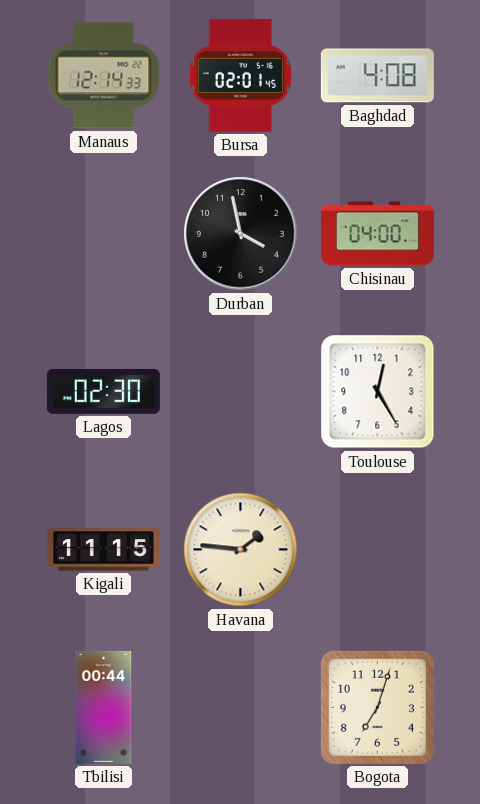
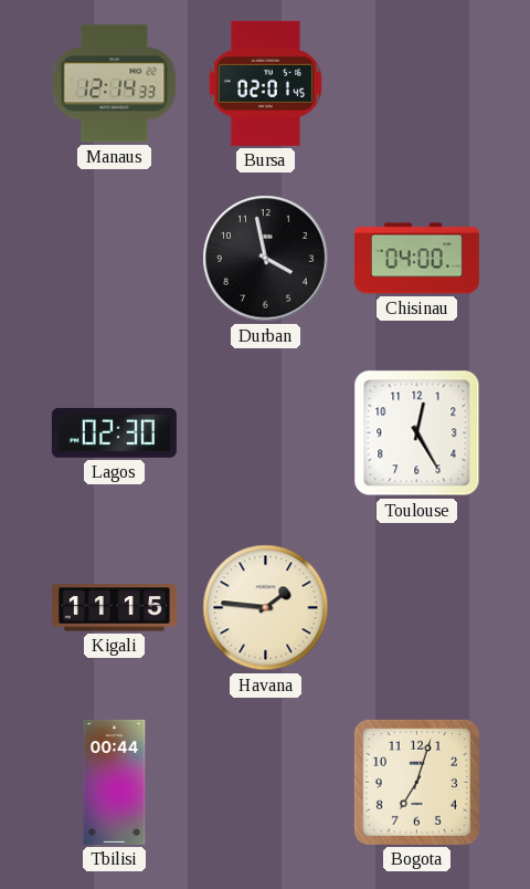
Baghdad: 4:08 -> none (377, 76)
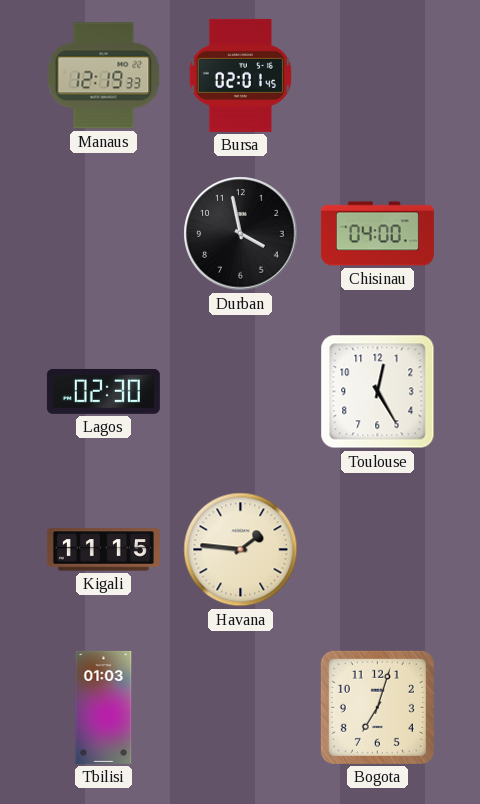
Manaus: 12:14 -> 12:19 (104, 76)
Tbilisi: 00:44 -> 01:03 (104, 707)
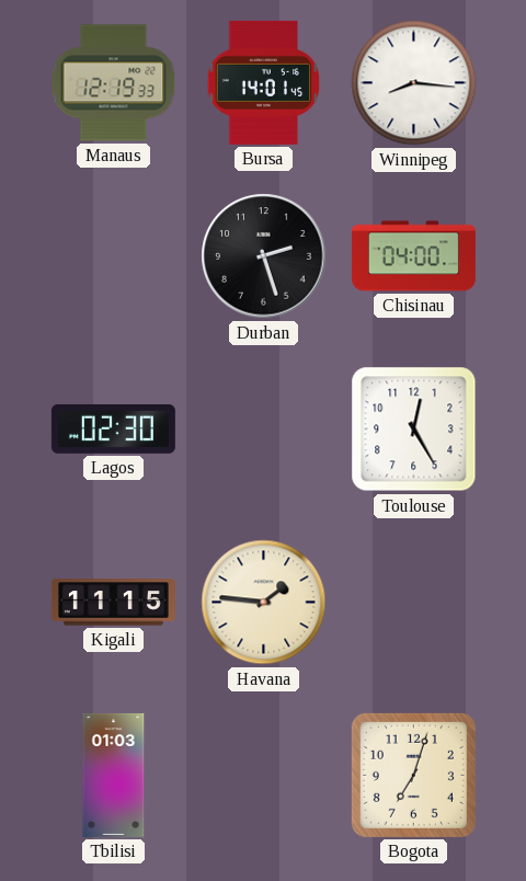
Bursa: 02:01 -> 14:01 (264, 82)
Winnipeg: none -> 8:16 (414, 83)
Durban: 3:58 -> 2:27 (264, 256)
